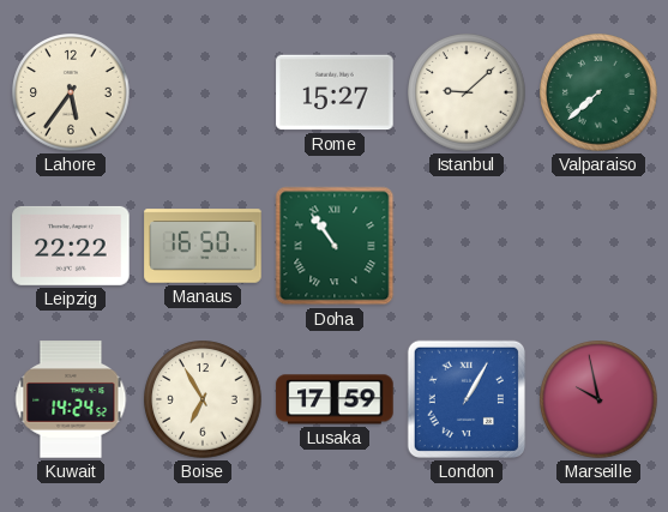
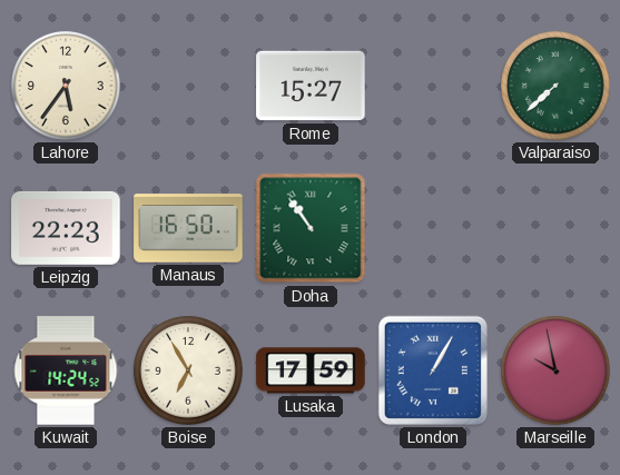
Istanbul: 9:08 -> none (467, 92)
Leipzig: 22:22 -> 22:23 (66, 228)
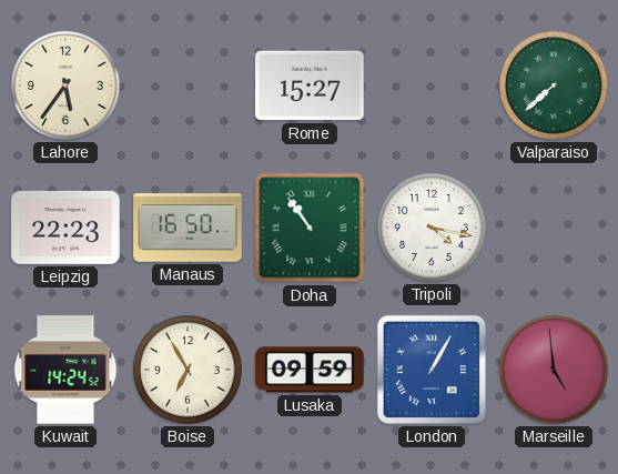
Tripoli: none -> 4:17 (432, 228)
Lusaka: 17:59 -> 09:59 (310, 370)
Marseille: 9:58 -> 4:59 (554, 370)
